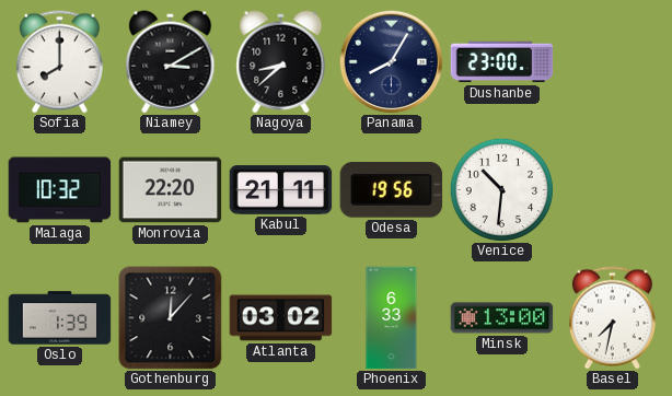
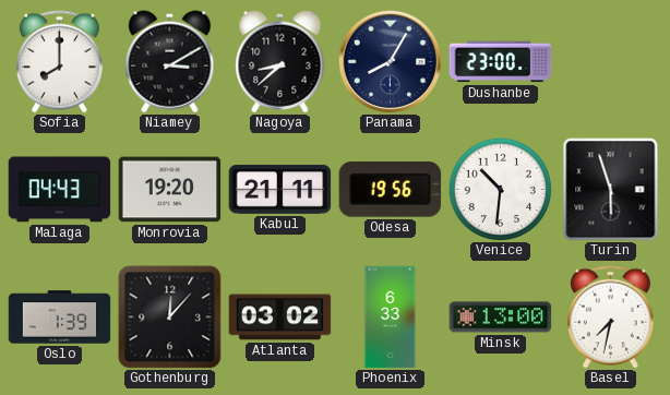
Malaga: 10:32 -> 04:43 (60, 190)
Monrovia: 22:20 -> 19:20 (170, 190)
Turin: none -> 5:57 (611, 190)
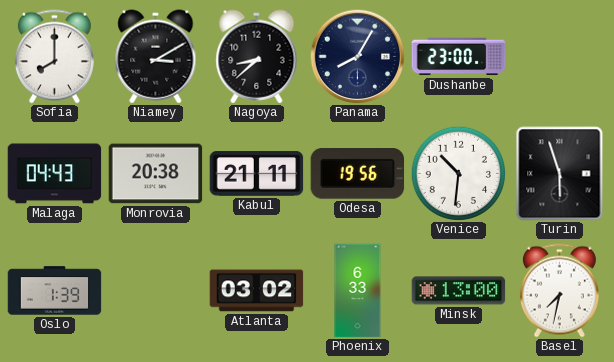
Monrovia: 19:20 -> 20:38 (156, 174)
Gothenburg: 12:07 -> none (170, 318)
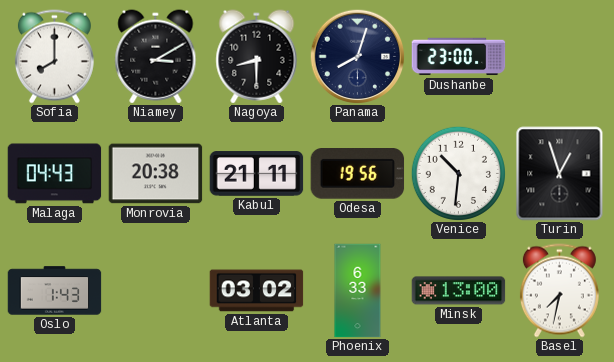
Nagoya: 8:38 -> 8:30 (257, 57)
Panama: 8:05 -> 8:03 (357, 56)
Turin: 5:57 -> 12:57 (560, 174)
Oslo: 1:39 -> 1:43 (55, 291)
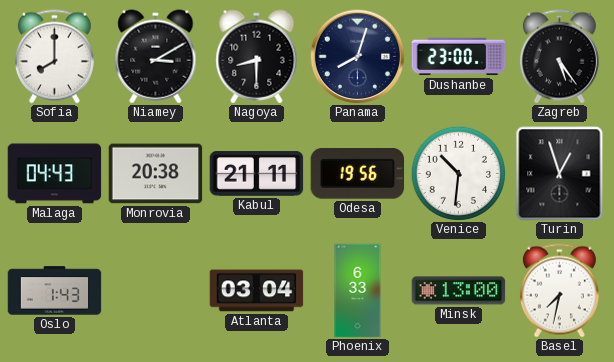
Zagreb: none -> 5:24 (559, 57)
Atlanta: 03:02 -> 03:04 (257, 291)
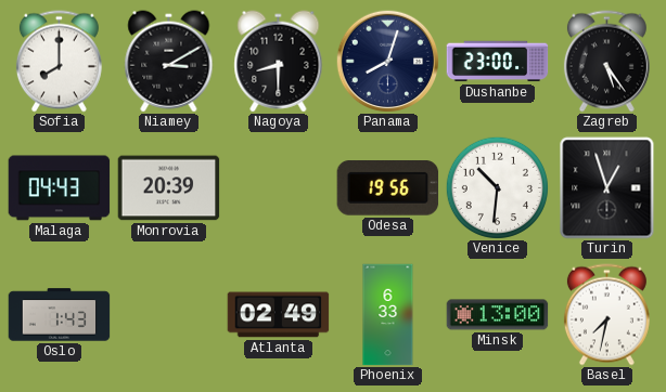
Monrovia: 20:38 -> 20:39 (169, 188)
Kabul: 21:11 -> none (257, 174)
Atlanta: 03:04 -> 02:49 (279, 315)
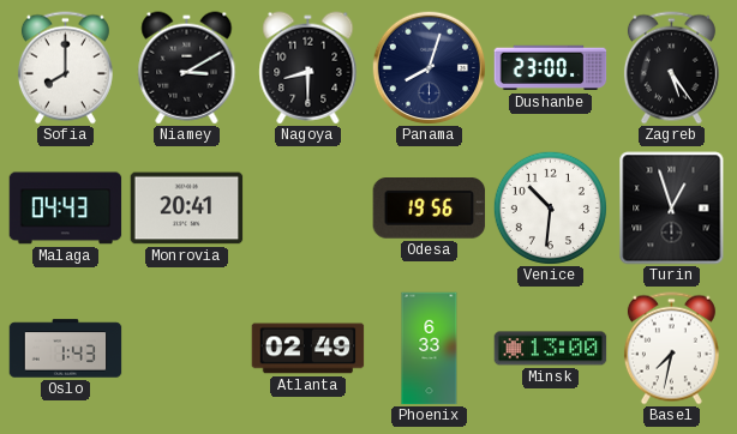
Monrovia: 20:39 -> 20:41 (187, 209)
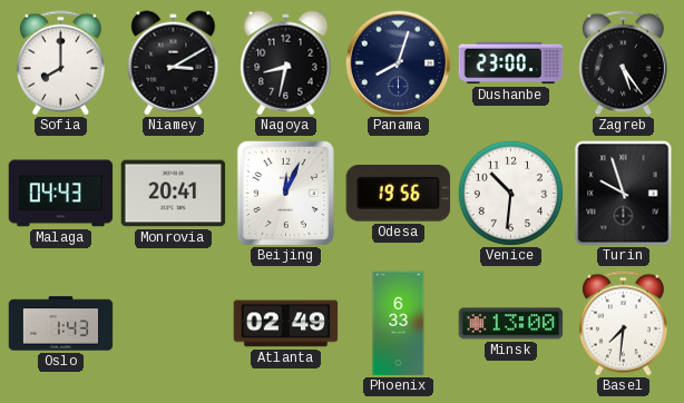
Nagoya: 8:30 -> 8:32 (286, 63)
Beijing: none -> 12:04 (285, 193)
Turin: 12:57 -> 9:57 (624, 194)
Basel: 7:32 -> 7:31 (623, 324)
